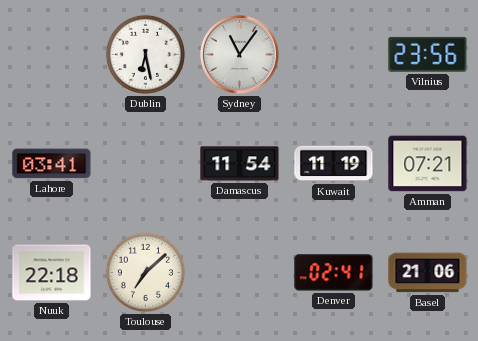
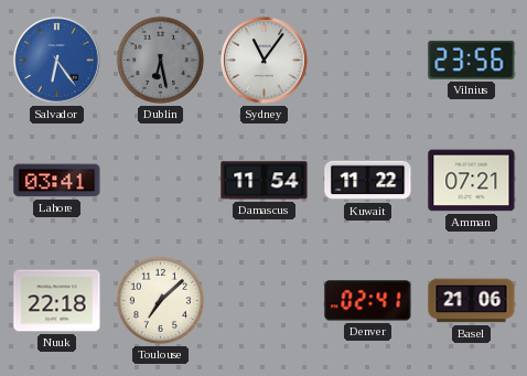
Salvador: none -> 6:24 (57, 61)
Dublin dial: white -> grey (160, 60)
Kuwait: 11:19 -> 11:22 (368, 181)
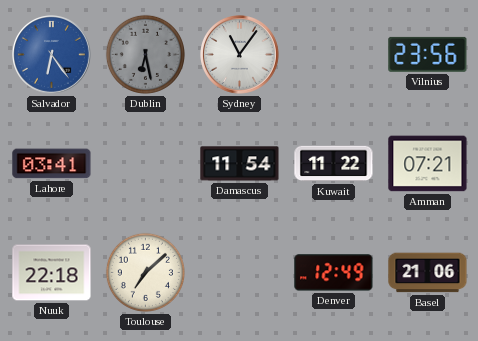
Denver: 02:41 -> 12:49 (334, 273)
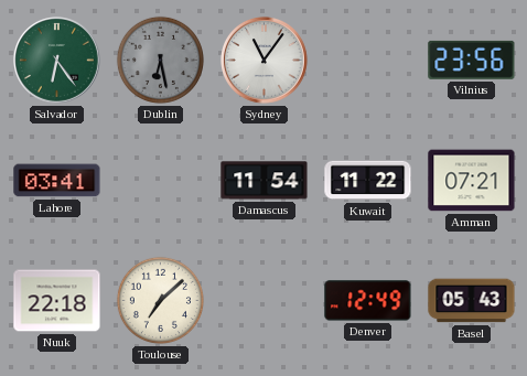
Salvador dial: blue -> green (57, 61)
Basel: 21:06 -> 05:43 (472, 301)
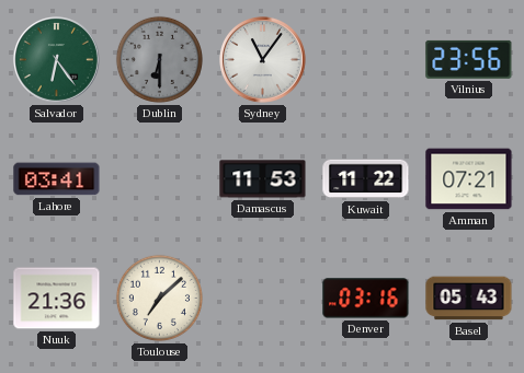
Dublin: 6:28 -> 6:30 (159, 59)
Damascus: 11:54 -> 11:53 (263, 179)
Nuuk: 22:18 -> 21:36 (57, 299)
Denver: 12:49 -> 03:16 (366, 299)
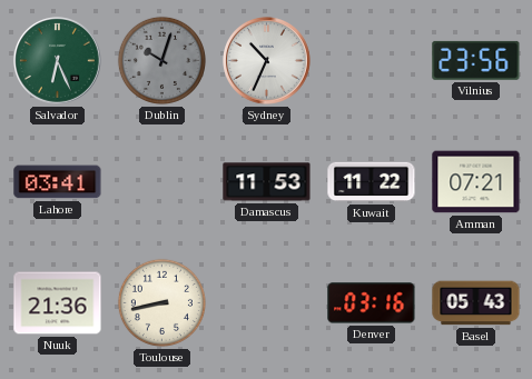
Salvador: 6:24 -> 6:26 (58, 61)
Dublin: 6:30 -> 10:03 (161, 60)
Sydney: 11:06 -> 10:34 (267, 61)
Toulouse: 7:08 -> 8:43 (161, 302)
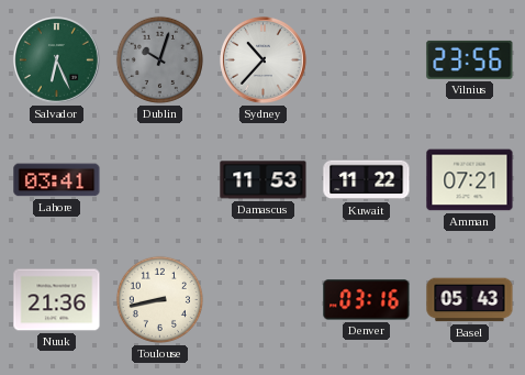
Sydney: 10:34 -> 10:37 (264, 60)
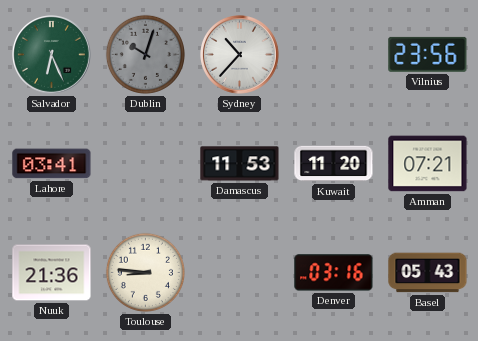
Kuwait: 11:22 -> 11:20 (334, 164)
Toulouse: 8:43 -> 8:46 (145, 272)
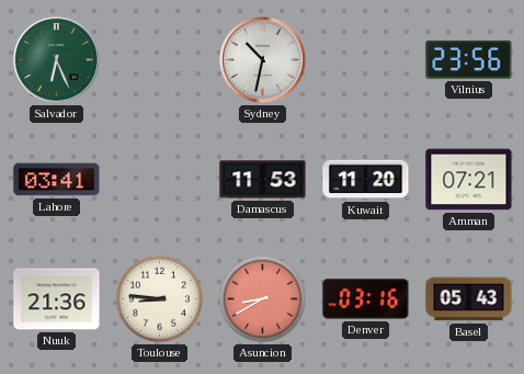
Dublin: 10:03 -> none (145, 54)
Sydney: 10:37 -> 10:32 (263, 60)
Asuncion: none -> 8:40 (262, 298)
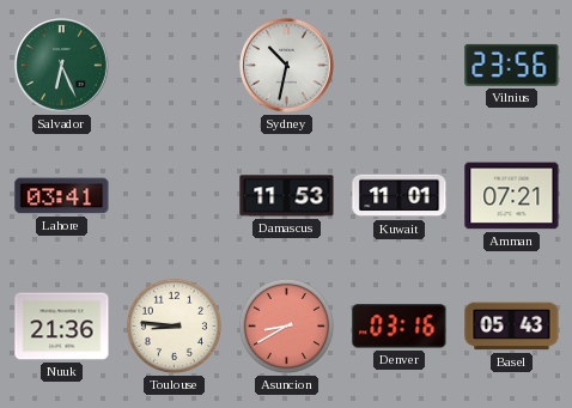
Kuwait: 11:20 -> 11:01 (400, 196)
